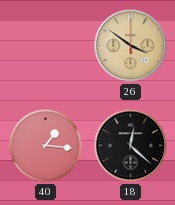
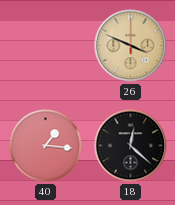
26: 3:51 -> 3:49 (131, 46)
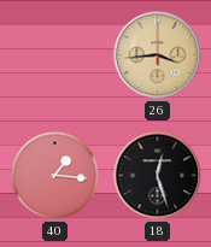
26: 3:49 -> 3:44 (158, 55)
18: 12:22 -> 12:27 (158, 176)
